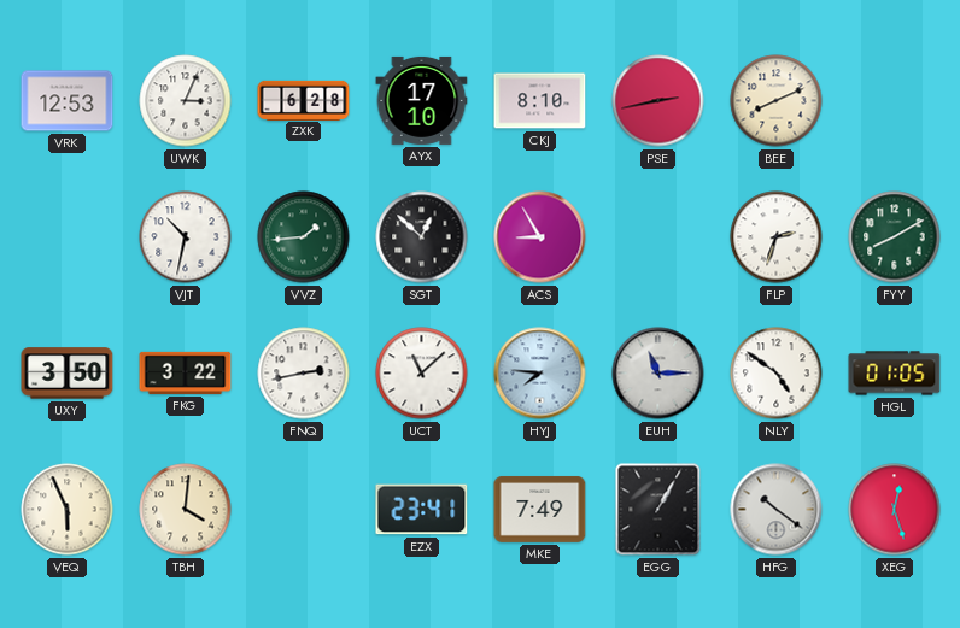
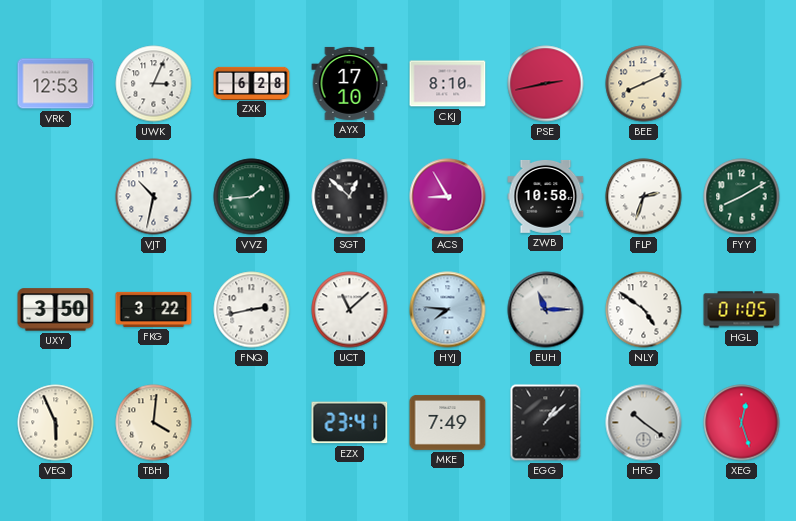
ZWB: none -> 10:58 (546, 196)
EGG: 1:05 -> 1:08 (546, 423)
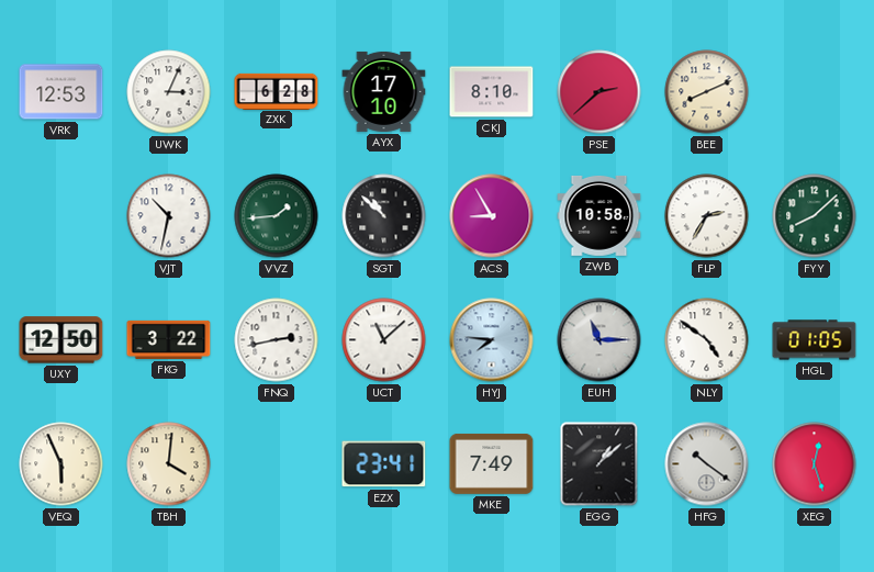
PSE: 2:43 -> 2:38 (600, 92)
SGT: 12:52 -> 10:52 (384, 216)
FLP: 2:33 -> 2:35 (707, 216)
FYY: 8:10 -> 8:08 (815, 216)
UXY: 3:50 -> 12:50 (61, 340)
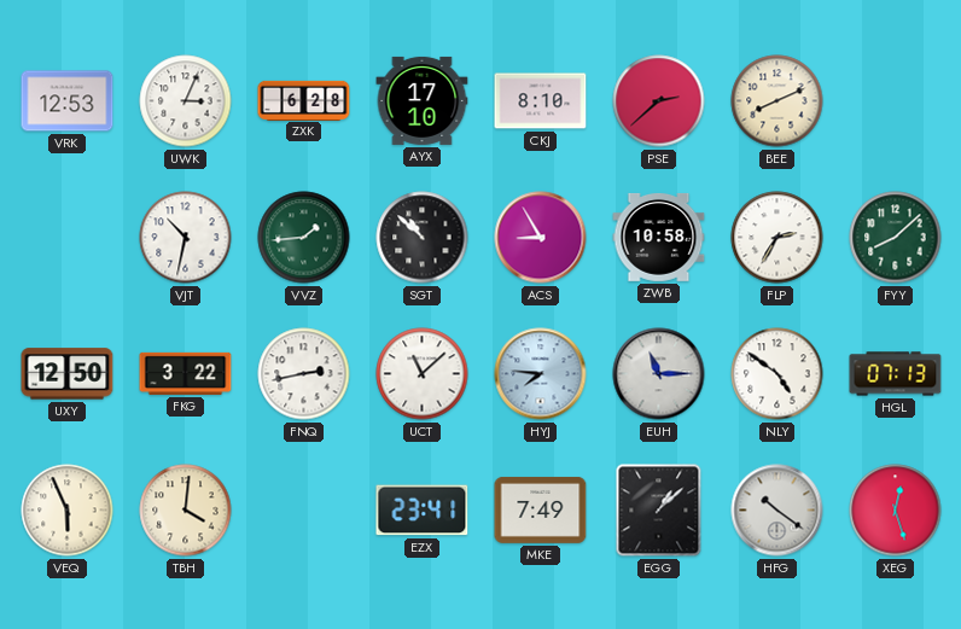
HGL: 01:05 -> 07:13 (896, 374)
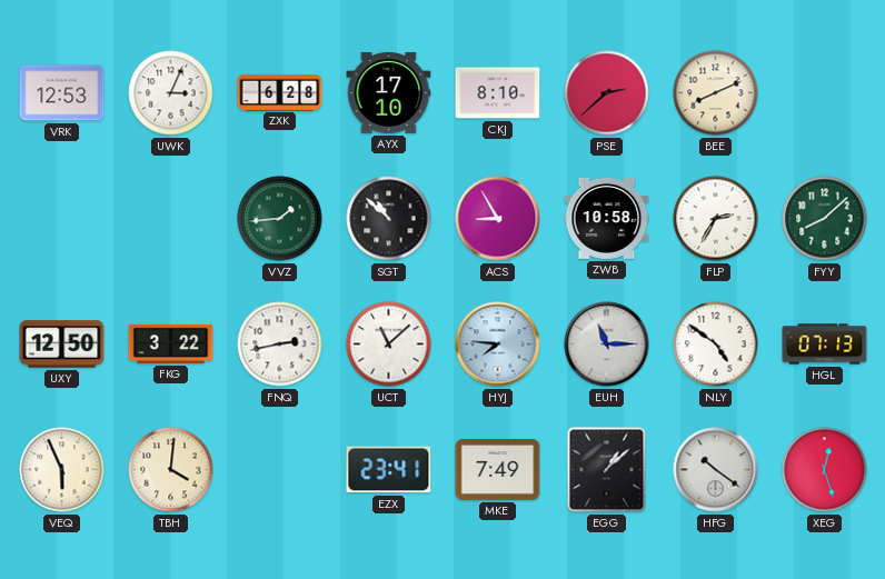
VJT: 10:32 -> none (186, 238)
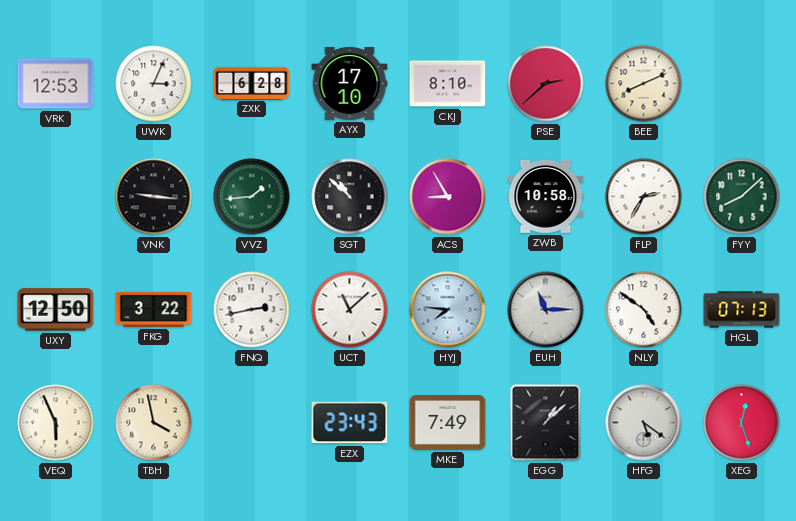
VNK: none -> 9:16 (154, 197)
TBH: 4:01 -> 3:58 (154, 423)
EZX: 23:41 -> 23:43 (350, 423)
HFG: 10:21 -> 5:21 (644, 423)
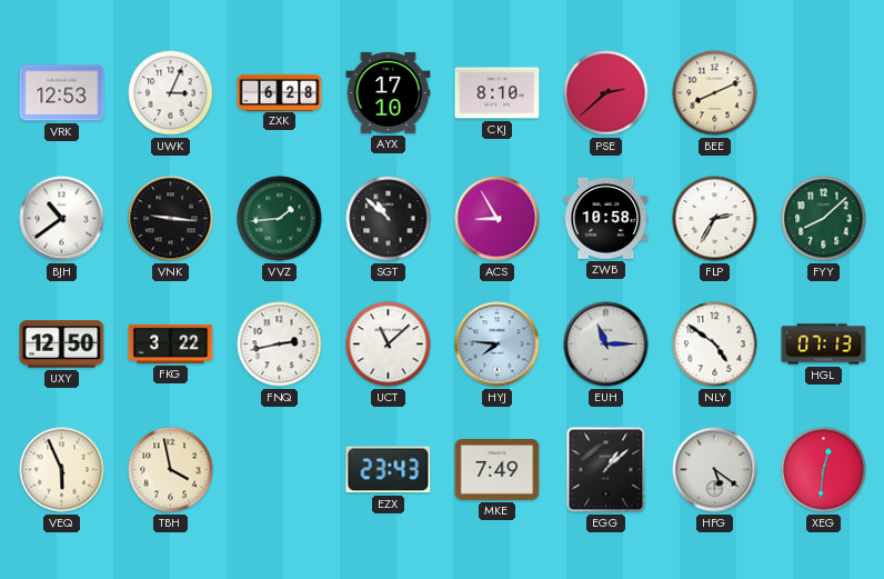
BJH: none -> 10:39 (62, 219)
XEG: 12:27 -> 12:31 (824, 470)
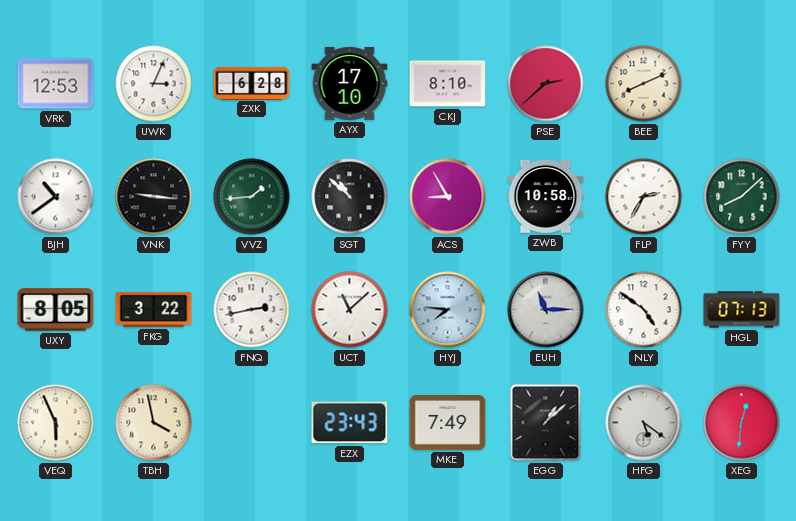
UXY: 12:50 -> 8:05 (56, 310)
